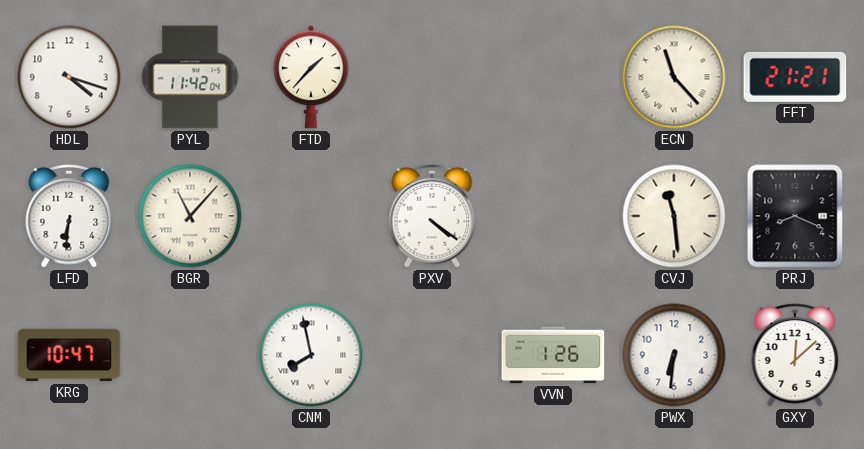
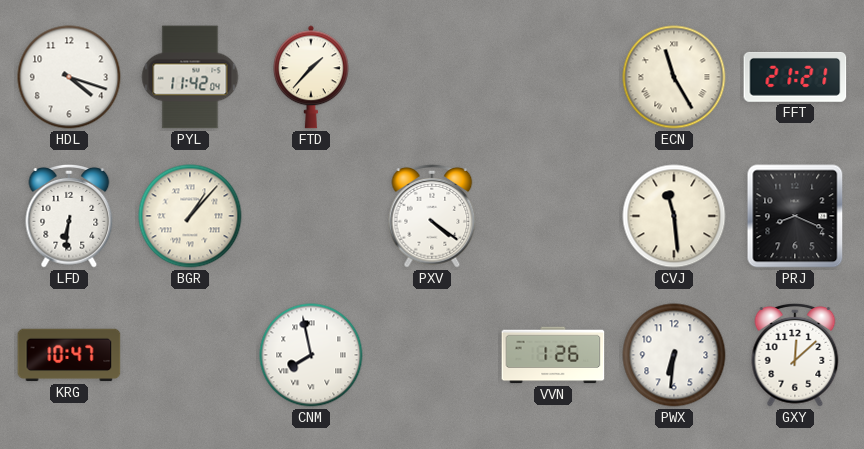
ECN: 11:23 -> 11:25 (674, 77)
BGR: 11:07 -> 1:07 (190, 216)
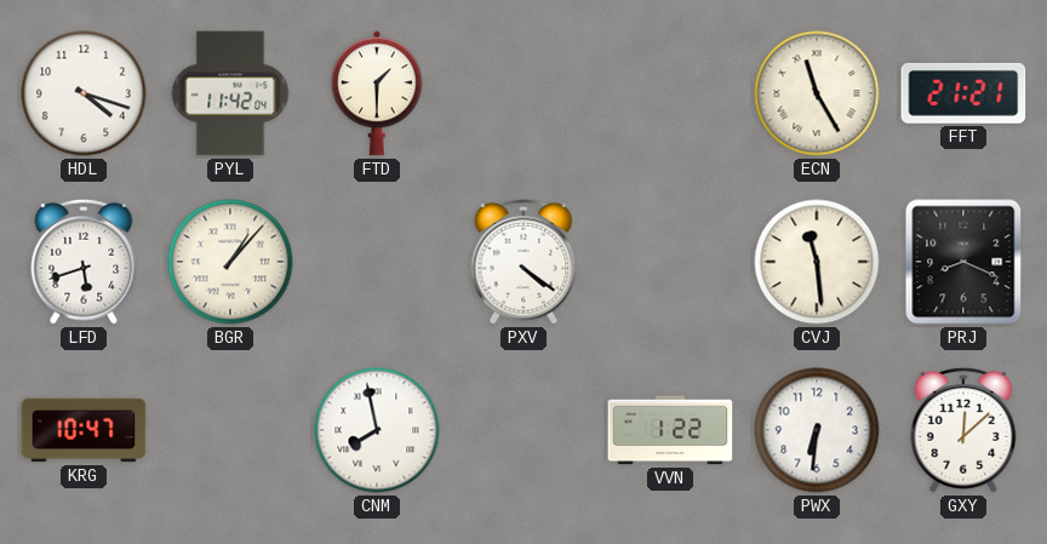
FTD: 1:37 -> 1:30 (378, 93)
LFD: 6:31 -> 5:42 (84, 262)
VVN: 1:26 -> 1:22 (670, 430)
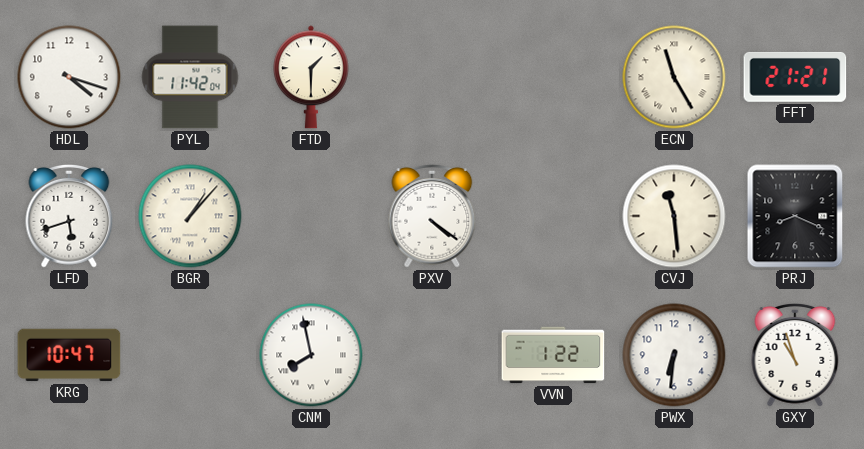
GXY: 12:08 -> 10:57 (795, 355)
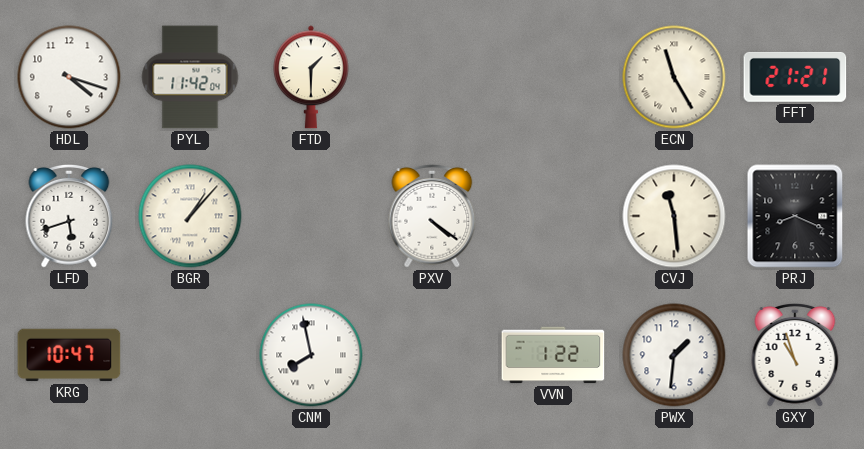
PWX: 6:31 -> 1:31 (674, 355)
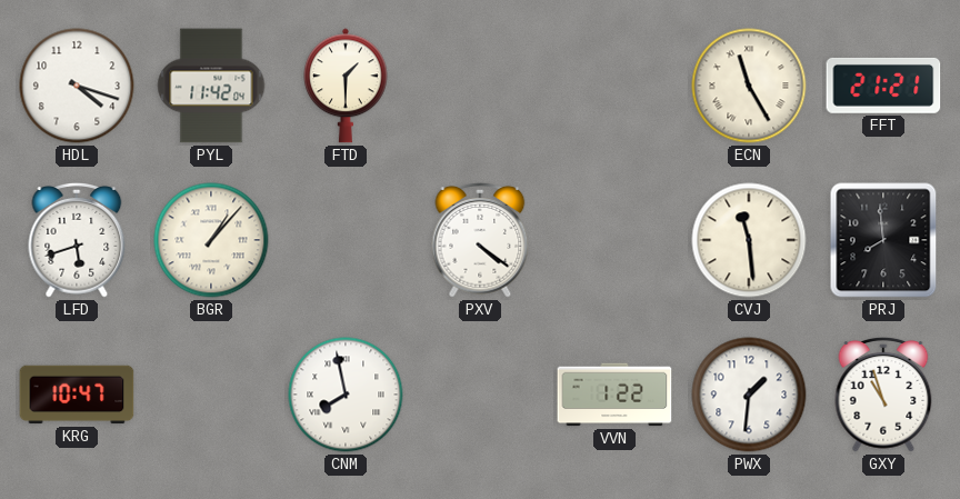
PRJ: 8:19 -> 7:59 (883, 240)
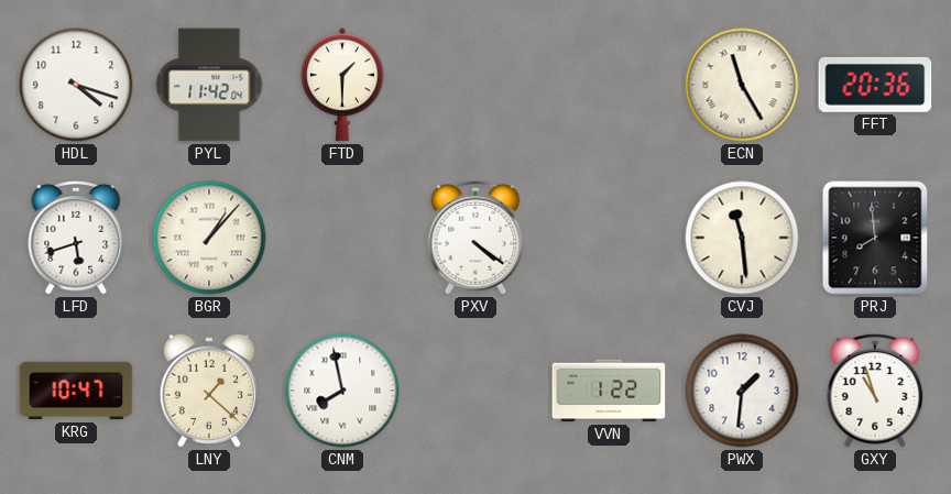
FFT: 21:21 -> 20:36 (875, 85)
LNY: none -> 1:22 (209, 391)
